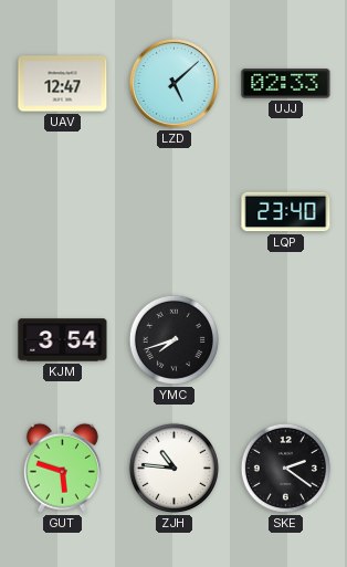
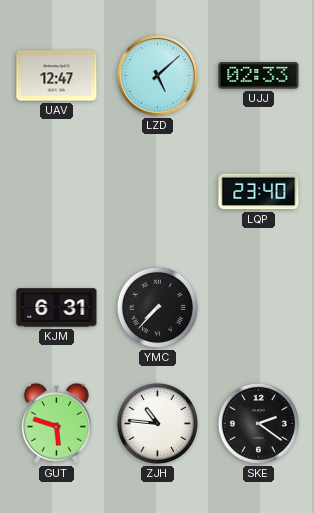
KJM: 3:54 -> 6:31 (57, 308)
YMC: 7:42 -> 7:37 (157, 307)
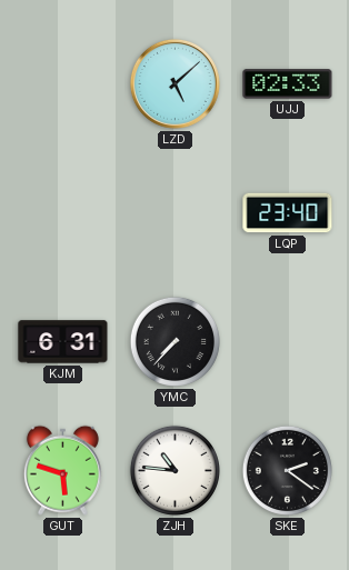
UAV: 12:47 -> none (57, 76)
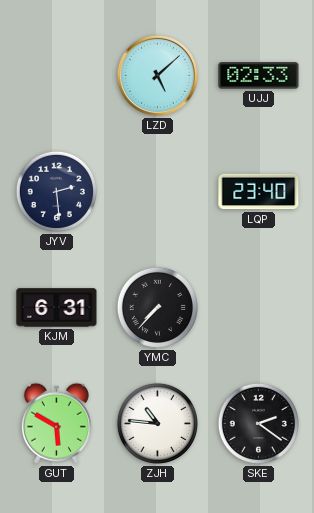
JYV: none -> 2:29 (56, 191)
GUT: 5:48 -> 5:50 (56, 423)
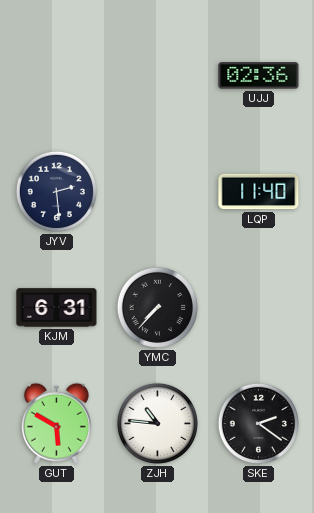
LZD: 5:08 -> none (157, 75)
UJJ: 02:33 -> 02:36 (259, 76)
LQP: 23:40 -> 11:40 (259, 192)
